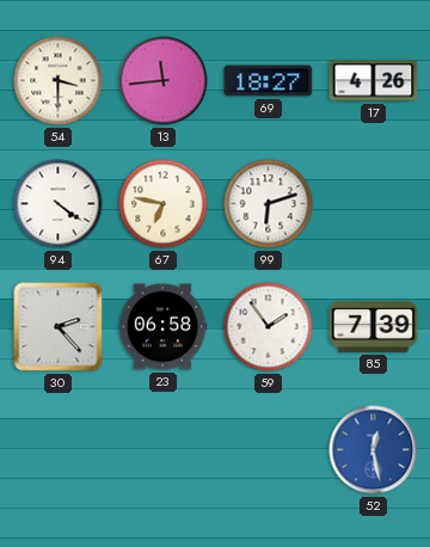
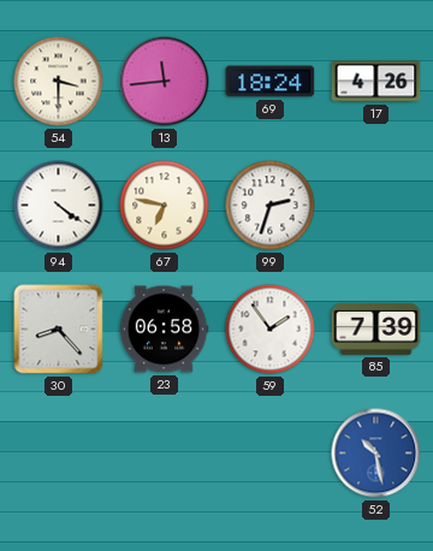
69: 18:27 -> 18:24 (271, 82)
99: 6:12 -> 2:33 (271, 206)
30: 2:23 -> 8:23 (59, 330)
52: 12:28 -> 10:28 (376, 454)
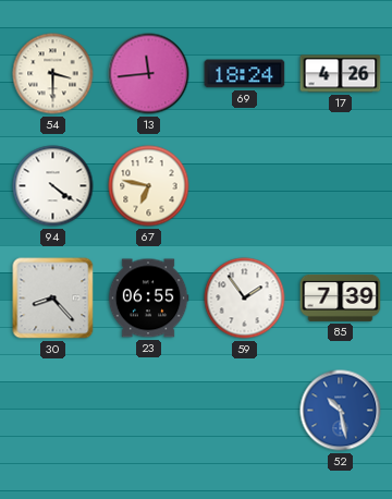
99: 2:33 -> none (271, 206)
23: 06:58 -> 06:55 (148, 299)
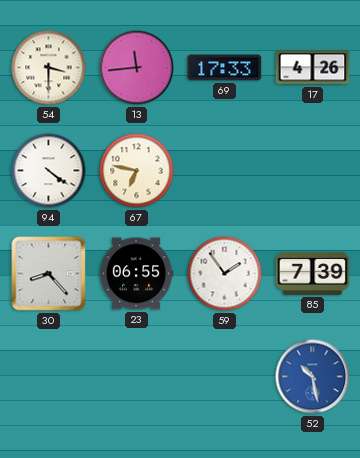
69: 18:24 -> 17:33 (225, 68)
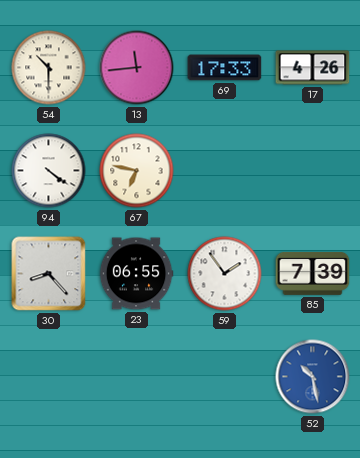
54: 3:30 -> 10:30 (49, 68)
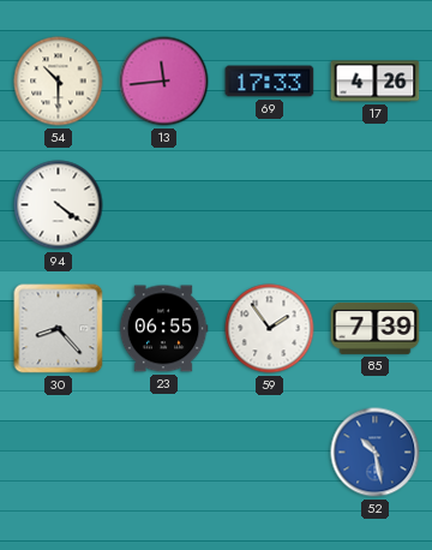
67: 6:47 -> none (137, 171)
